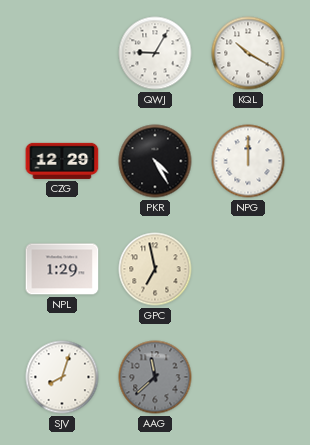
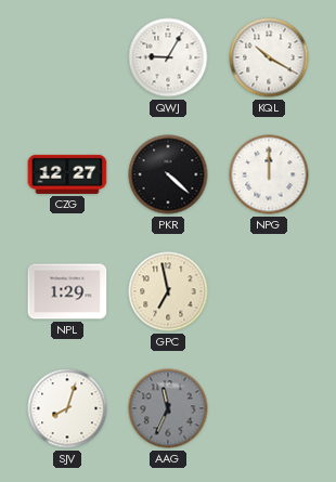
CZG: 12:29 -> 12:27 (67, 174)
PKR: 4:25 -> 4:22 (168, 174)
AAG: 11:38 -> 11:34 (168, 408)
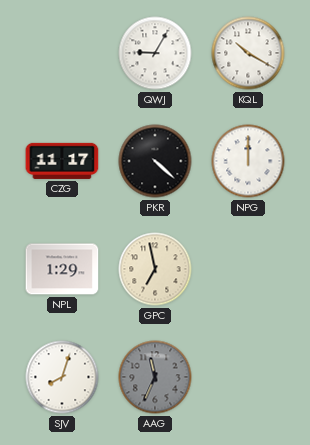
CZG: 12:27 -> 11:17 (62, 161)
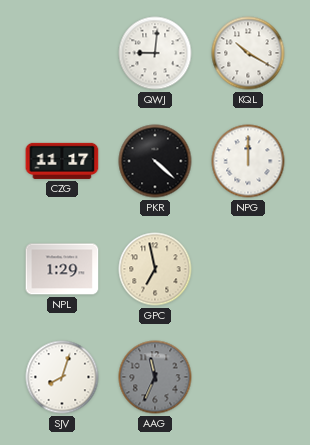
QWJ: 9:05 -> 9:01 (155, 53)
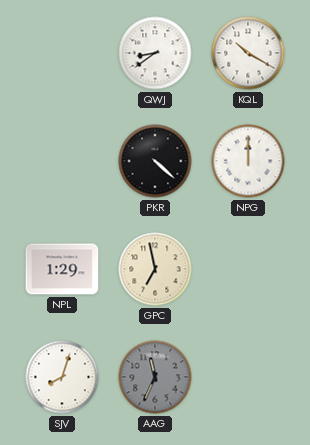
QWJ: 9:01 -> 8:39 (155, 53)
CZG: 11:17 -> none (62, 161)
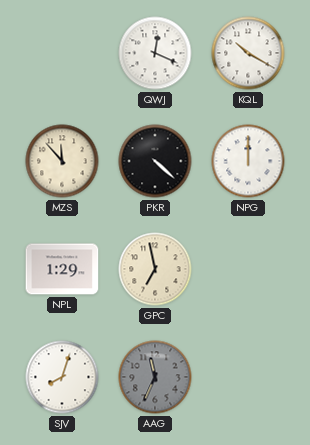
QWJ: 8:39 -> 12:19 (155, 53)
MZS: none -> 11:53 (62, 161)
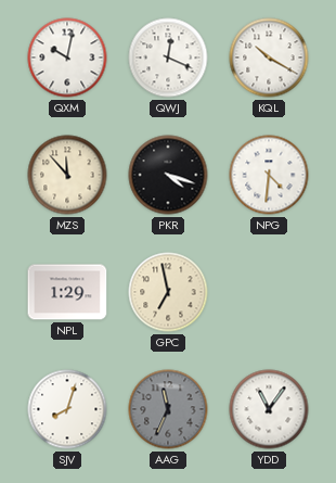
QXM: none -> 10:02 (67, 58)
PKR: 4:22 -> 4:18 (168, 175)
NPG: 12:00 -> 4:31 (269, 175)
YDD: none -> 11:06 (269, 409)
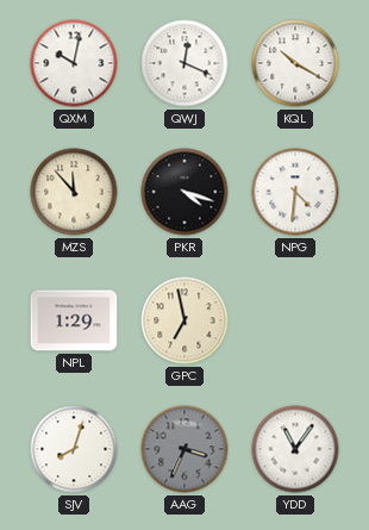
AAG: 11:34 -> 3:34 (185, 449)
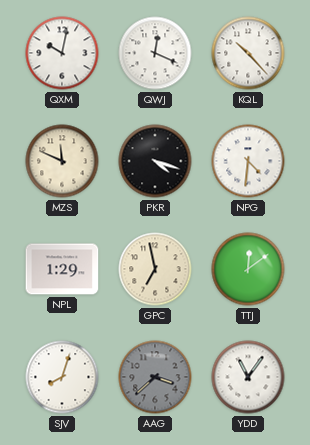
KQL: 10:20 -> 10:23 (248, 53)
MZS: 11:53 -> 11:49 (62, 161)
TTJ: none -> 12:09 (248, 269)
AAG: 3:34 -> 3:38 (155, 377)
